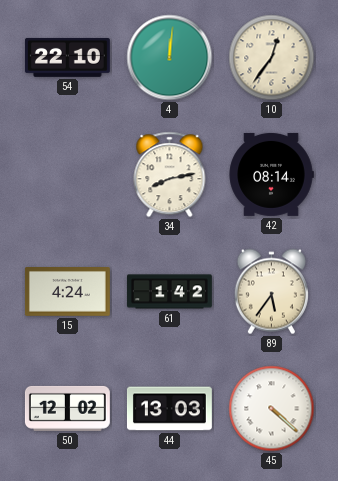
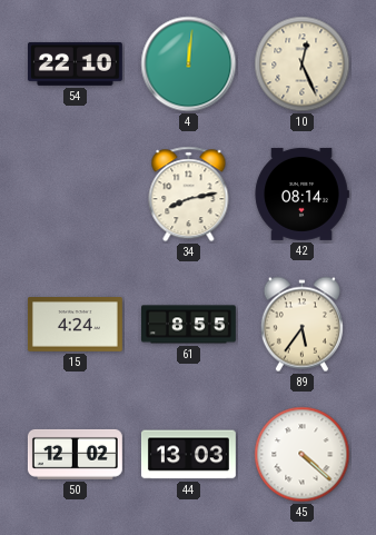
10: 12:36 -> 12:26 (303, 65)
61: 1:42 -> 8:55 (188, 325)
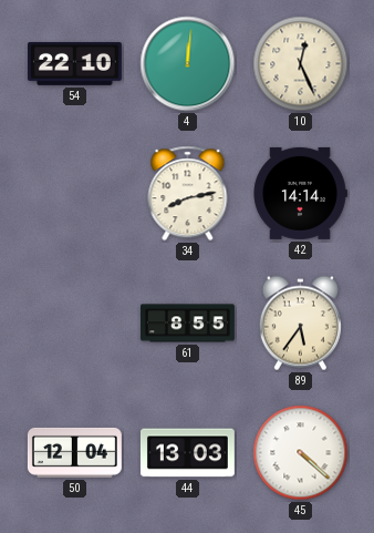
42: 08:14 -> 14:14 (300, 193)
15: 4:24 -> none (75, 325)
50: 12:02 -> 12:04 (74, 452)
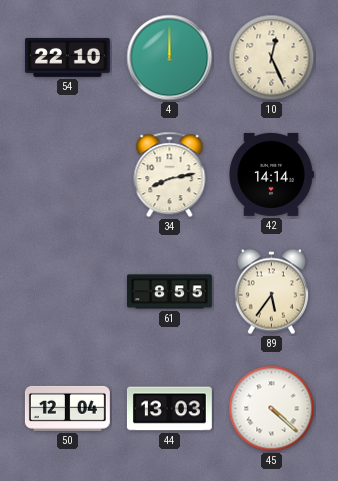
4: 12:01 -> 12:00 (170, 58)
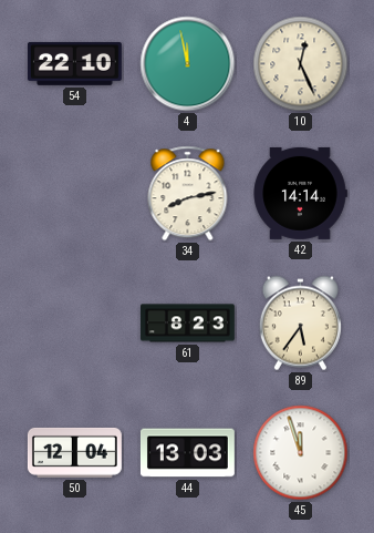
4: 12:00 -> 11:58 (188, 64)
61: 8:55 -> 8:23 (187, 324)
45: 4:22 -> 11:57 (301, 453)
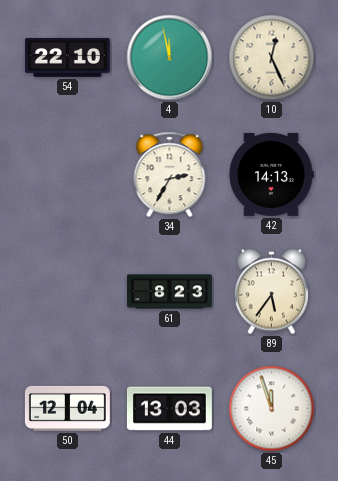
34: 8:13 -> 2:35 (170, 175)
42: 14:14 -> 14:13 (271, 174)
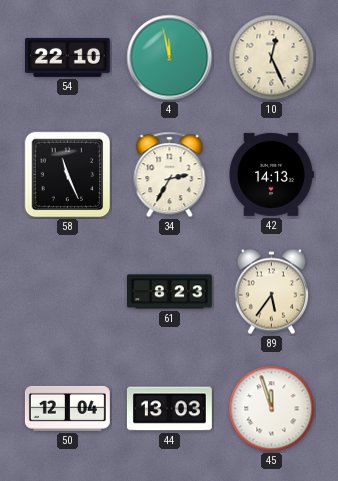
58: none -> 11:26 (68, 175)
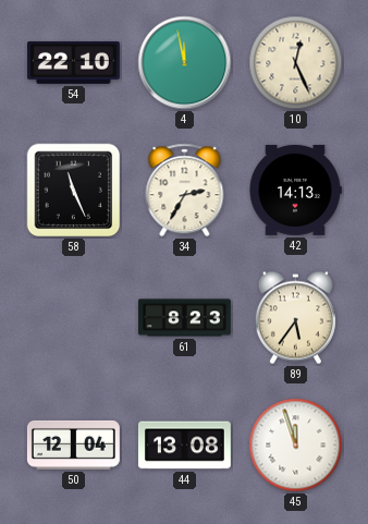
44: 13:03 -> 13:08 (184, 446)
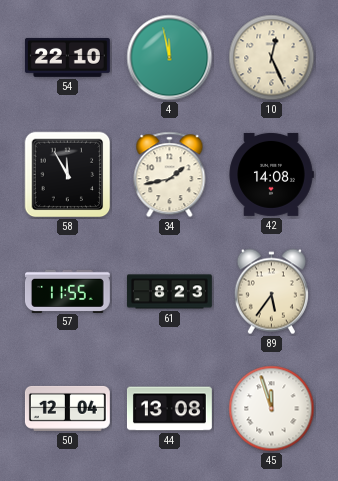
58: 11:26 -> 11:55 (68, 175)
34: 2:35 -> 1:43 (170, 175)
42: 14:13 -> 14:08 (271, 174)
57: none -> 11:55 (67, 291)
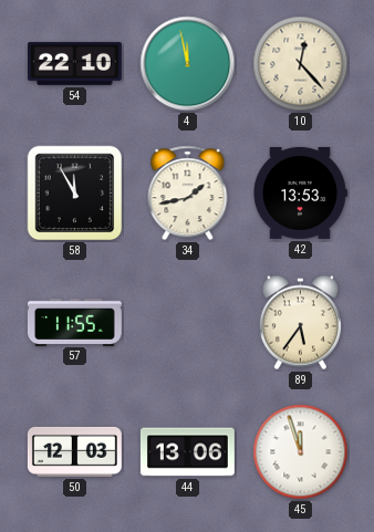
10: 12:26 -> 12:23 (301, 64)
42: 14:08 -> 13:53 (300, 192)
61: 8:23 -> none (169, 292)
50: 12:04 -> 12:03 (74, 451)
44: 13:08 -> 13:06 (187, 452)
